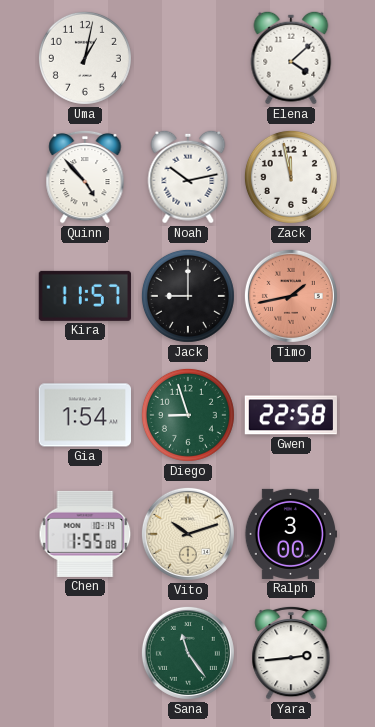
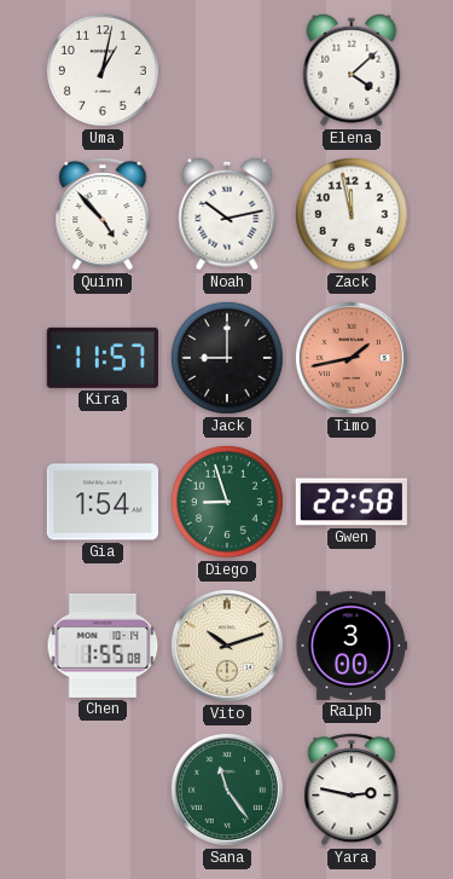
Yara: 2:44 -> 2:47 (352, 790)
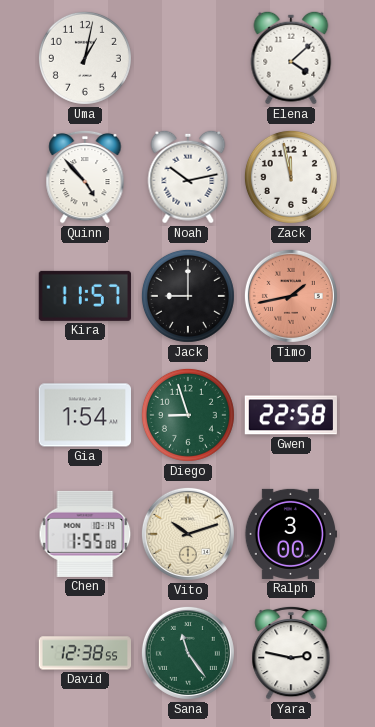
David: none -> 12:38 (85, 653)
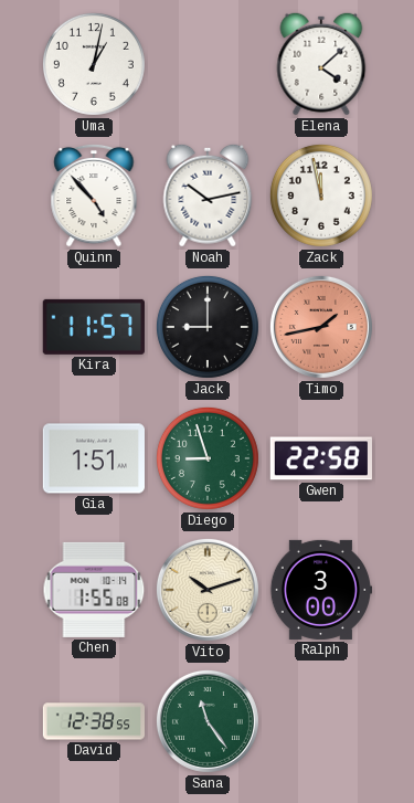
Gia: 1:54 -> 1:51 (93, 458)
Yara: 2:47 -> none (291, 653)
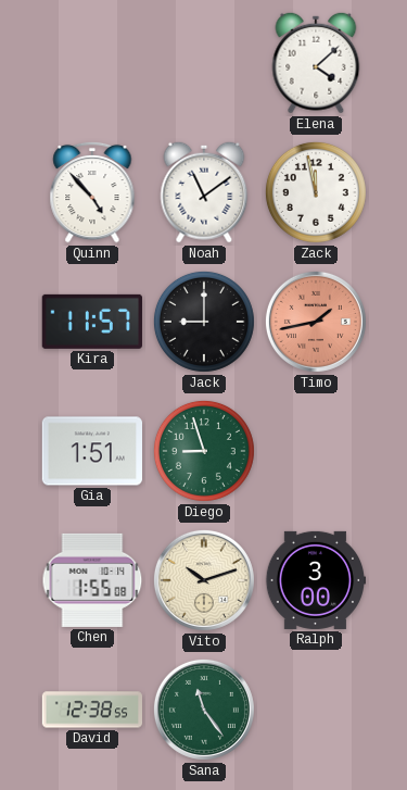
Uma: 1:02 -> none (94, 64)
Noah: 10:13 -> 11:09 (204, 192)
Gwen: 22:58 -> none (320, 458)
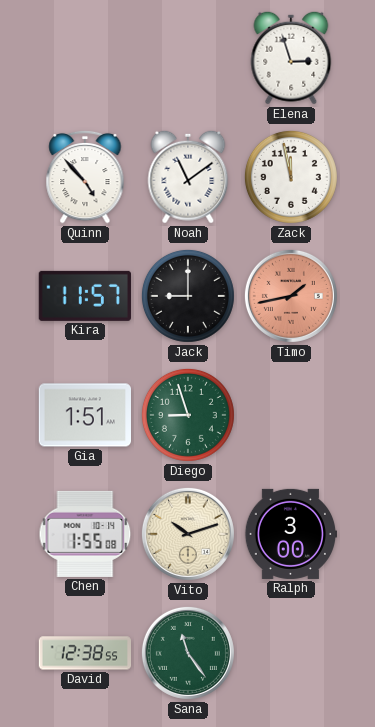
Elena: 4:08 -> 2:57 (291, 58)
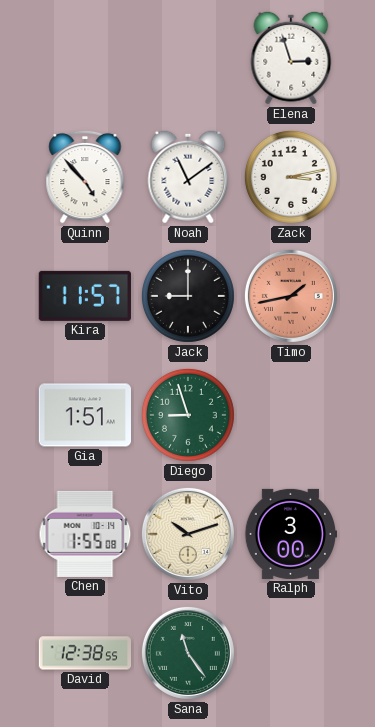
Zack: 11:58 -> 3:13 (291, 177)
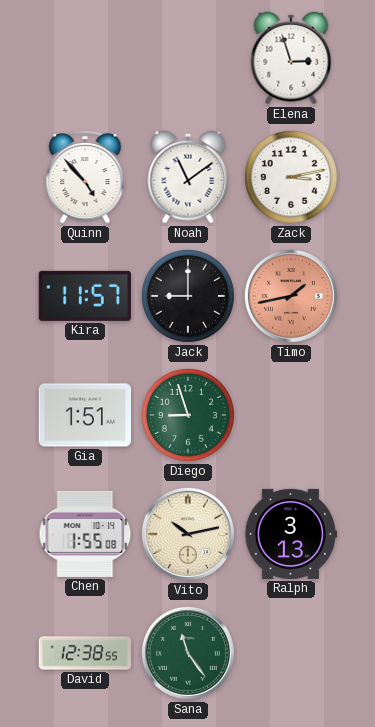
Vito: 10:12 -> 10:13 (188, 534)
Ralph: 3:00 -> 3:13 (290, 534)
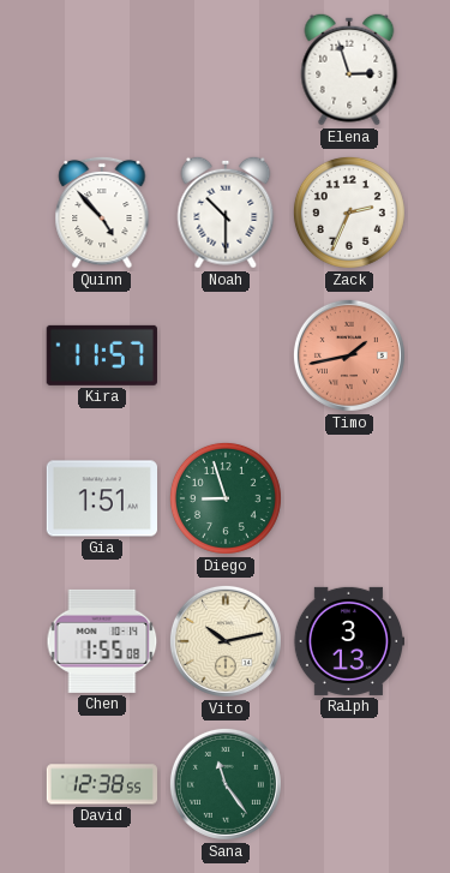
Noah: 11:09 -> 10:30 (226, 213)
Zack: 3:13 -> 2:34 (349, 213)
Jack: 9:00 -> none (188, 296)
